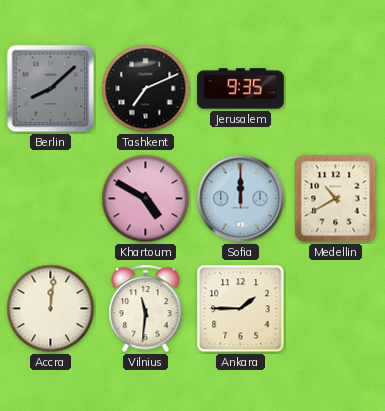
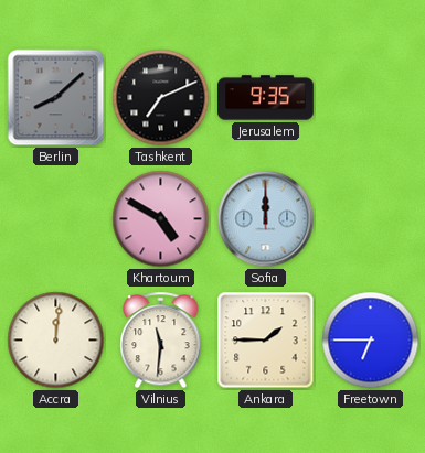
Medellin: 10:40 -> none (336, 199)
Freetown: none -> 6:45 (371, 341)
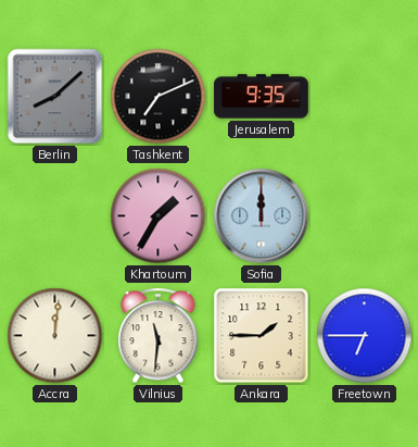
Khartoum: 4:50 -> 1:35 (159, 216)
